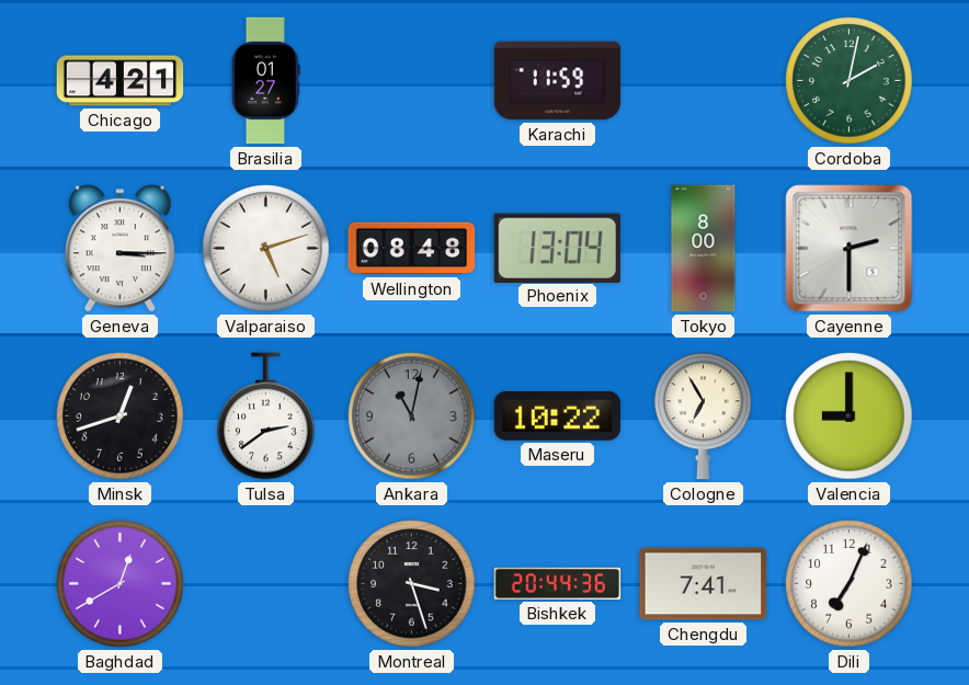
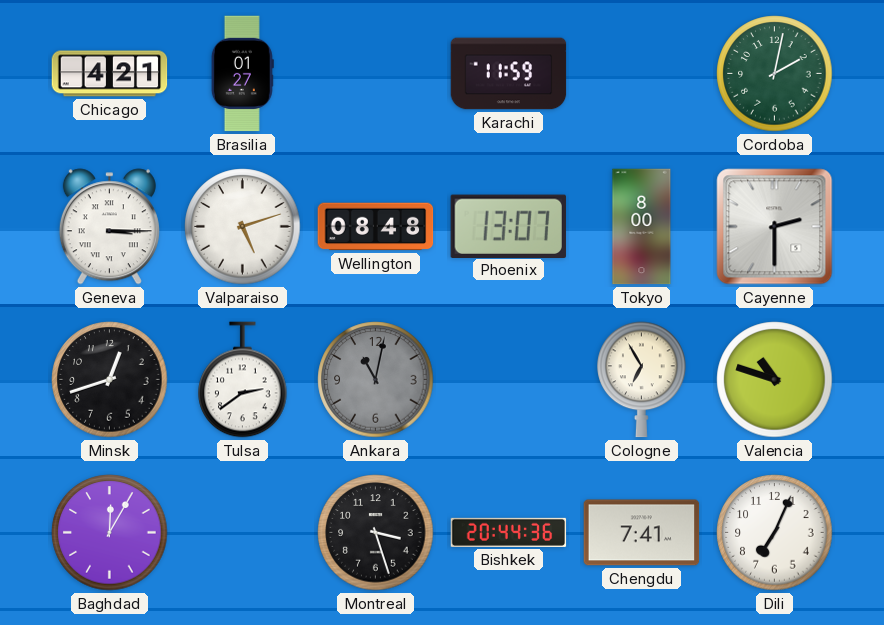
Phoenix: 13:04 -> 13:07 (508, 226)
Maseru: 10:22 -> none (558, 416)
Valencia: 9:00 -> 10:48 (775, 380)
Baghdad: 12:40 -> 12:05 (110, 533)
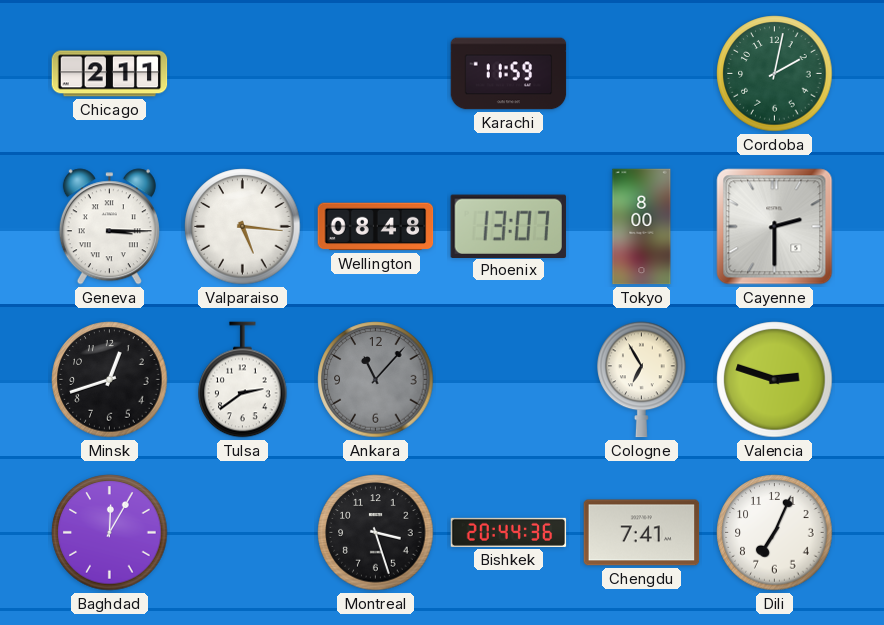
Chicago: 4:21 -> 2:11 (110, 74)
Brasilia: 01:27 -> none (242, 74)
Valparaiso: 5:12 -> 5:16 (243, 227)
Ankara: 11:02 -> 11:07 (376, 380)
Valencia: 10:48 -> 2:48 (775, 380)
